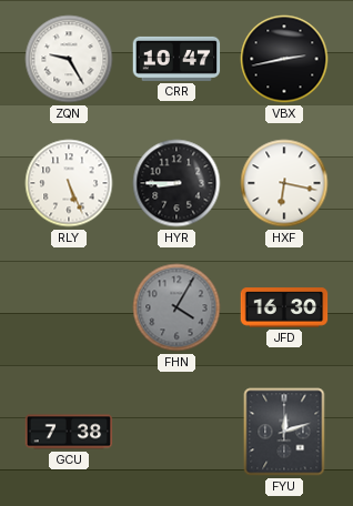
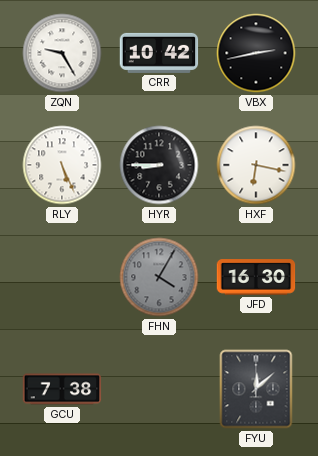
CRR: 10:47 -> 10:42 (159, 53)
FYU: 12:12 -> 12:08 (256, 389)
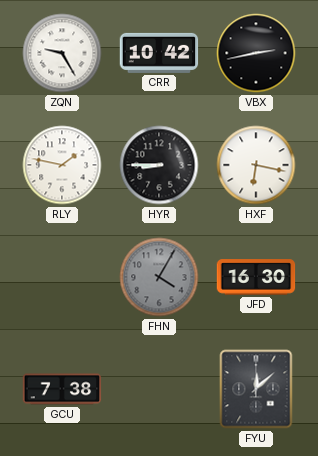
RLY: 5:26 -> 1:47 (62, 165)
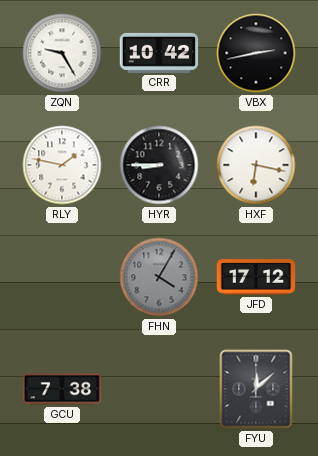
JFD: 16:30 -> 17:12 (256, 277)
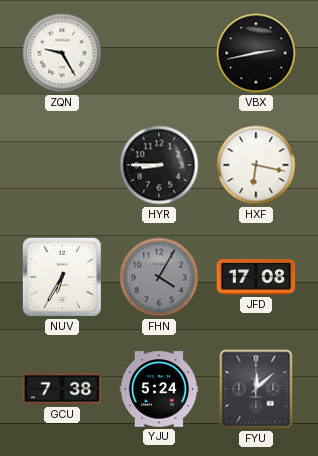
CRR: 10:42 -> none (159, 53)
RLY: 1:47 -> none (62, 165)
NUV: none -> 6:35 (62, 277)
JFD: 17:12 -> 17:08 (256, 277)
YJU: none -> 5:24 (159, 389)
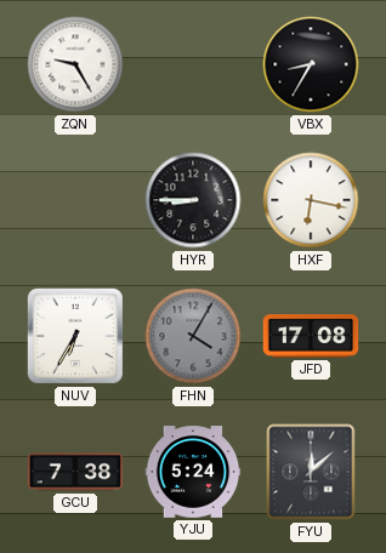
VBX: 2:43 -> 8:35 (311, 64)
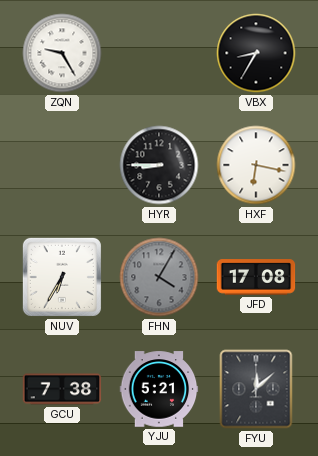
YJU: 5:24 -> 5:21 (159, 389)
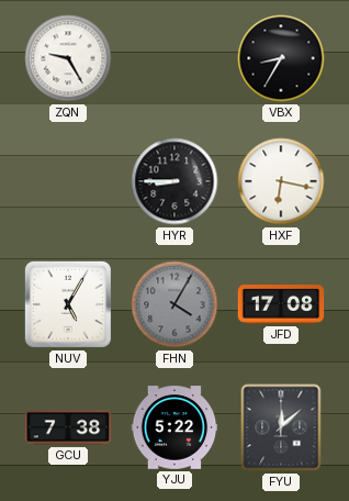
NUV: 6:35 -> 5:05 (68, 304)
YJU: 5:21 -> 5:22 (174, 427)
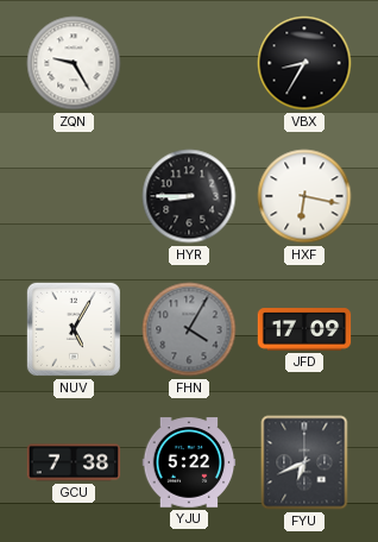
JFD: 17:08 -> 17:09 (304, 329)
FYU: 12:08 -> 6:41 (304, 462)
